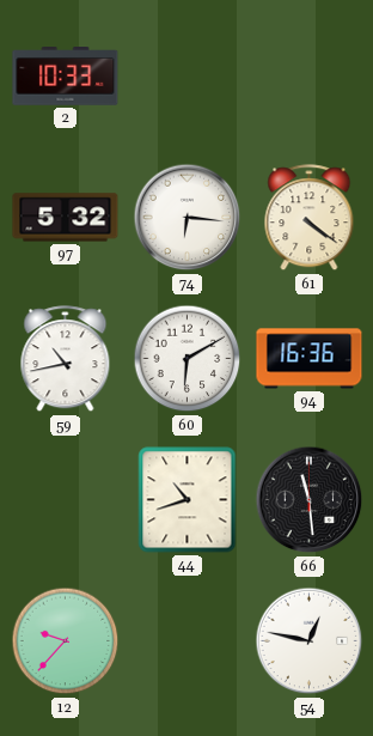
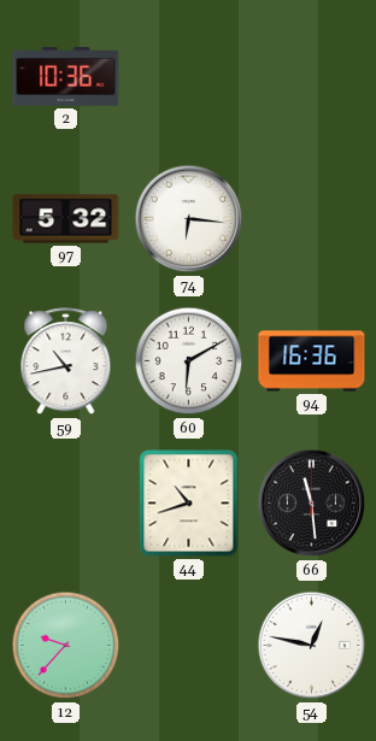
2: 10:33 -> 10:36 (66, 77)
61: 4:21 -> none (310, 218)
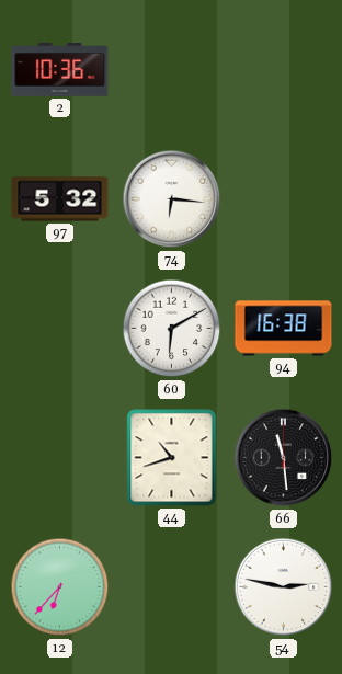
59: 10:43 -> none (66, 361)
94: 16:36 -> 16:38 (284, 329)
12: 9:37 -> 6:37 (60, 587)
54: 12:47 -> 2:47 (284, 587)
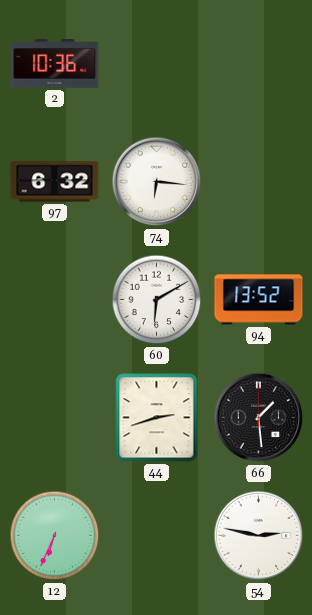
97: 5:32 -> 6:32 (55, 182)
94: 16:38 -> 13:52 (259, 300)
44: 10:42 -> 2:42 (157, 418)
66: 11:29 -> 1:29 (259, 418)
12: 6:37 -> 6:34 (55, 536)
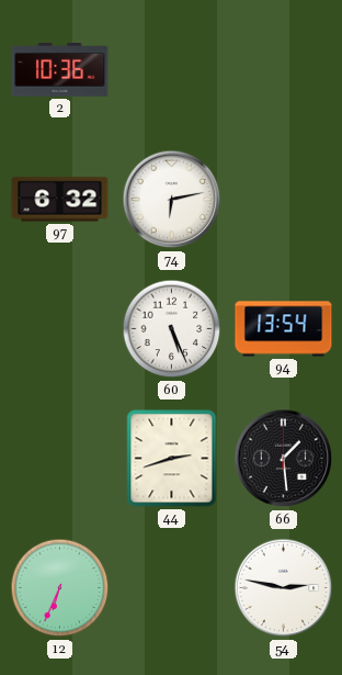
74: 6:16 -> 6:13 (172, 200)
60: 6:10 -> 5:26 (172, 329)
94: 13:52 -> 13:54 (284, 329)
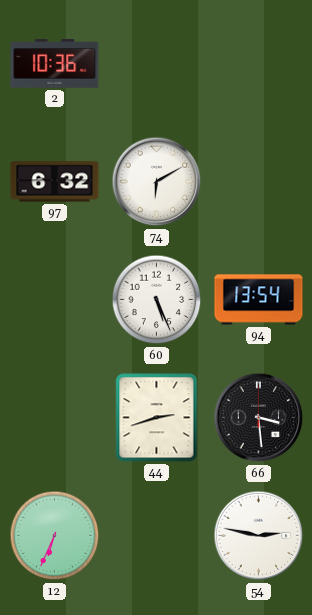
74: 6:13 -> 6:10 (157, 182)
66: 1:29 -> 3:29 (259, 418)
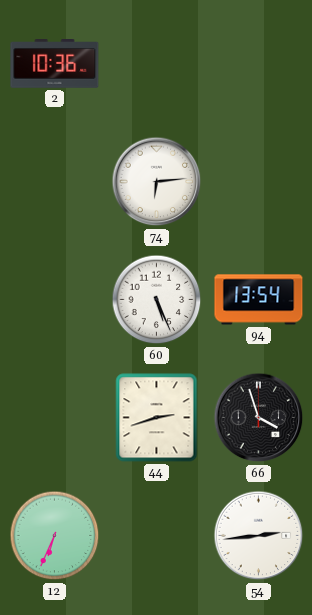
97: 6:32 -> none (55, 182)
74: 6:10 -> 6:14 (157, 182)
66: 3:29 -> 3:57 (259, 418)
54: 2:47 -> 2:44 (259, 536)
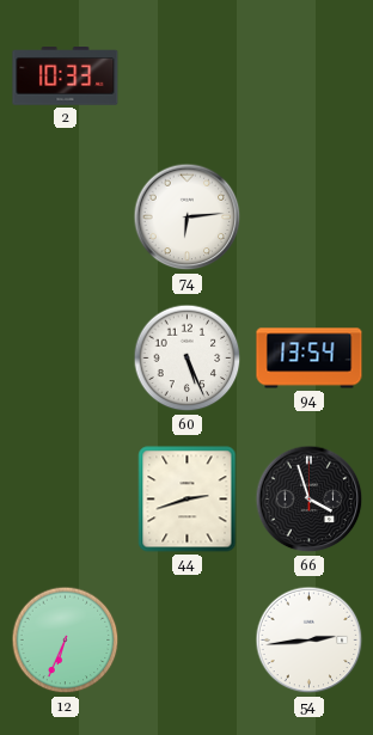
2: 10:36 -> 10:33 (66, 76)
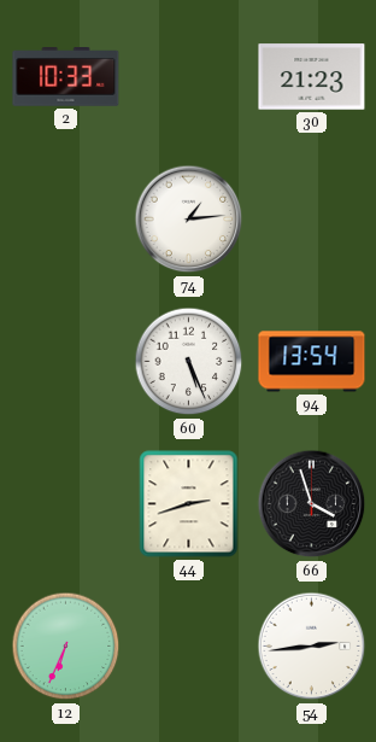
30: none -> 21:23 (312, 77)
74: 6:14 -> 1:14 (189, 220)
